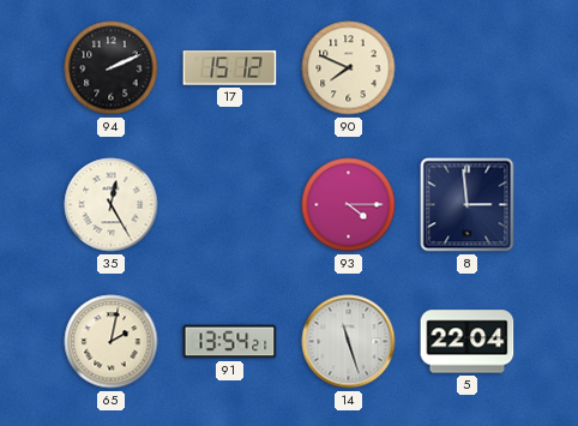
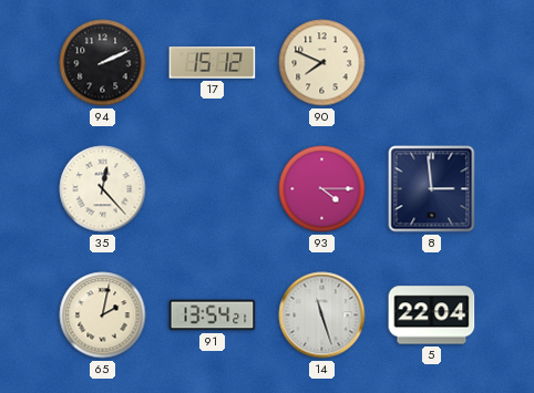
35: 12:25 -> 12:23 (103, 189)
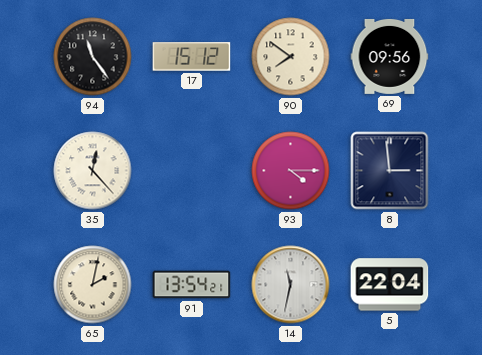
94: 2:11 -> 11:24 (93, 57)
90: 7:49 -> 7:51 (291, 57)
69: none -> 09:56 (390, 56)
14: 11:27 -> 11:32 (291, 285)
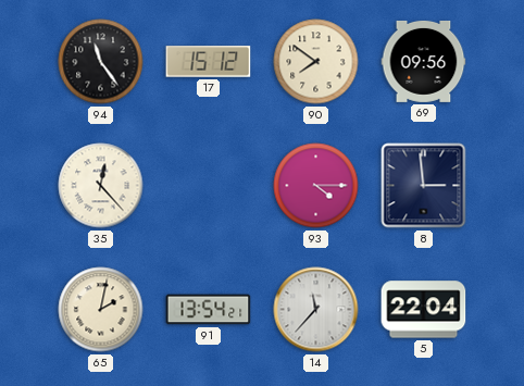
14: 11:32 -> 11:37 (316, 310)
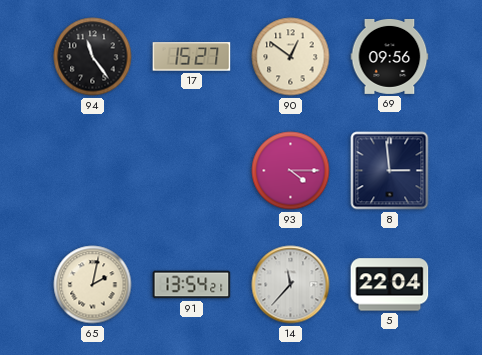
17: 15:12 -> 15:27 (192, 57)
90: 7:51 -> 12:51 (291, 57)
35: 12:23 -> none (101, 186)
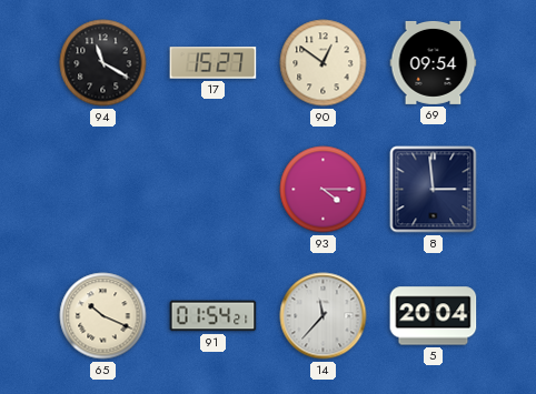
94: 11:24 -> 11:20 (103, 63)
69: 09:56 -> 09:54 (434, 62)
65: 2:02 -> 10:19 (103, 316)
91: 13:54 -> 01:54 (214, 316)
5: 22:04 -> 20:04 (434, 316)
